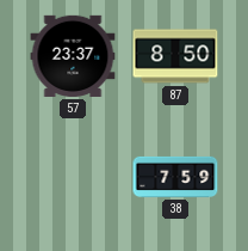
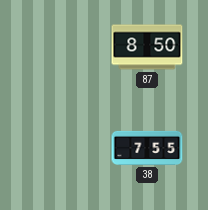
57: 23:37 -> none (73, 56)
38: 7:59 -> 7:55 (147, 148)
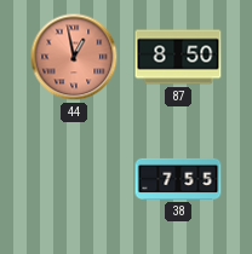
44: none -> 12:58 (74, 57)
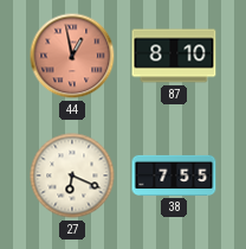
87: 8:50 -> 8:10 (174, 56)
27: none -> 6:19 (72, 175)
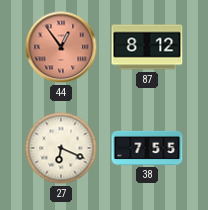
44: 12:58 -> 12:54 (61, 47)
87: 8:10 -> 8:12 (147, 47)
